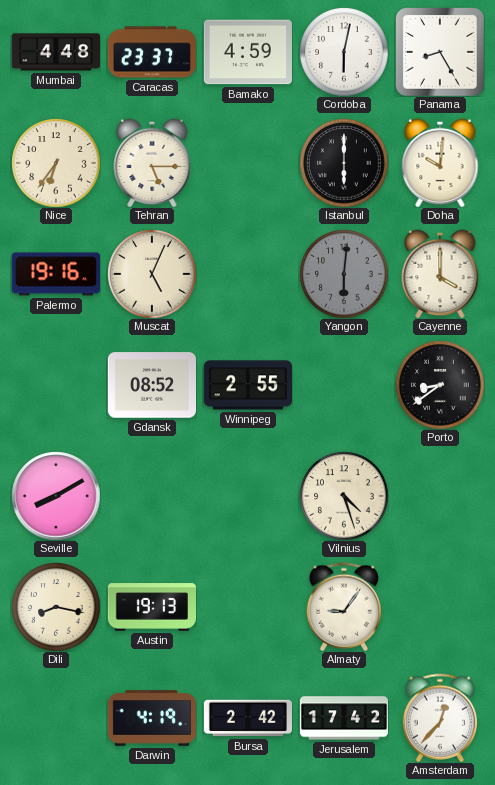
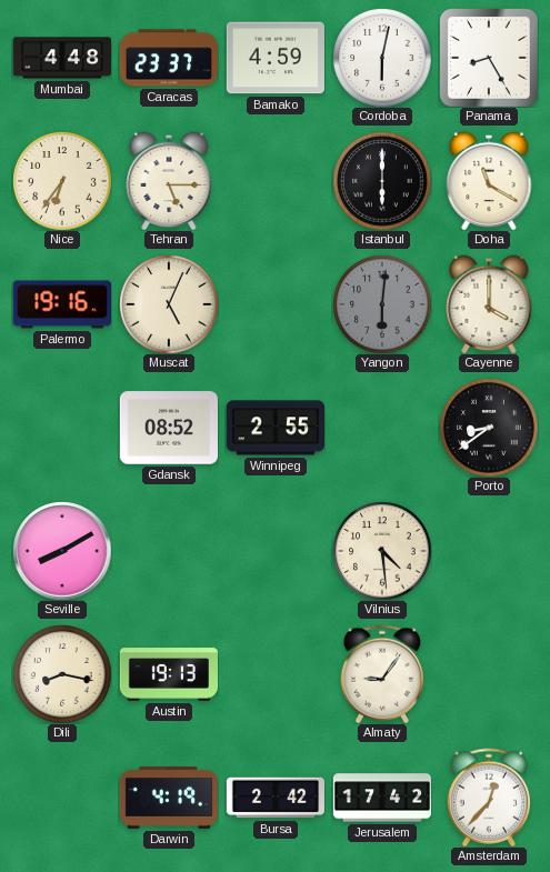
Doha: 10:01 -> 11:20 (489, 181)
Vilnius: 4:27 -> 4:29 (382, 551)
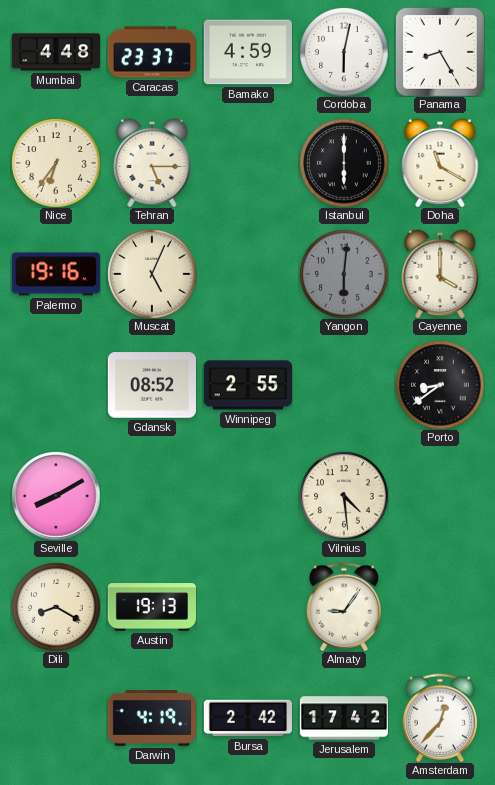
Dili: 8:17 -> 8:20 (56, 607)
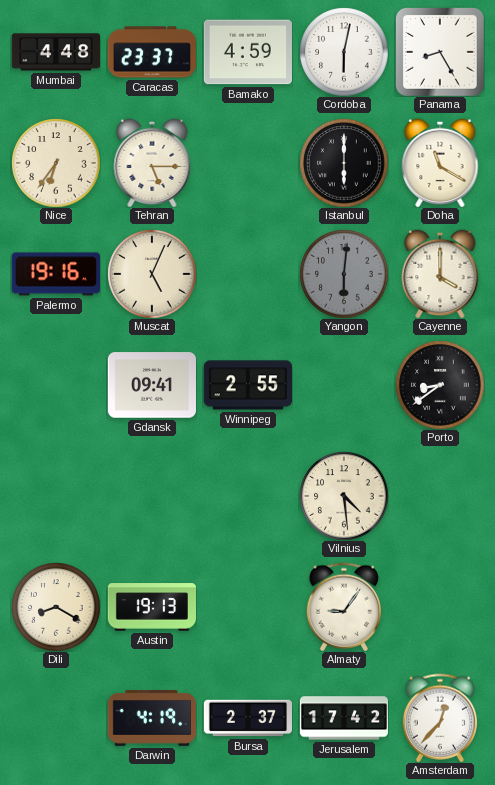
Gdansk: 08:52 -> 09:41 (151, 385)
Seville: 8:10 -> none (56, 496)
Bursa: 2:42 -> 2:37 (247, 718)
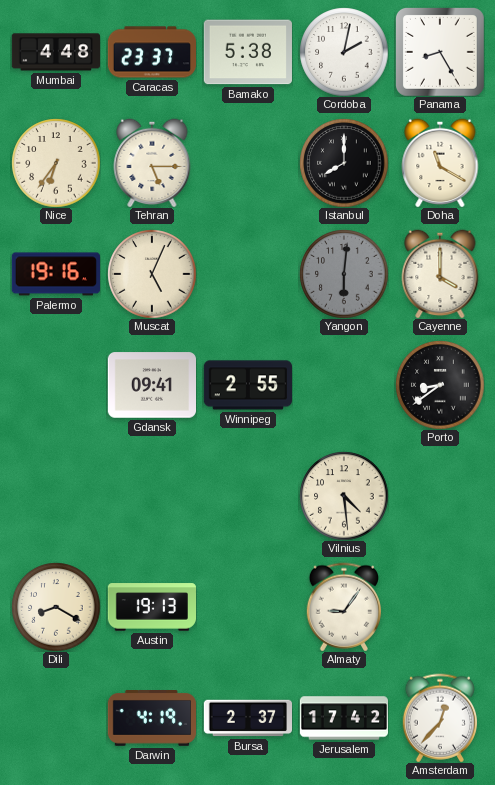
Bamako: 4:59 -> 5:38 (248, 52)
Cordoba: 6:02 -> 2:02 (344, 52)
Istanbul: 6:00 -> 8:00 (344, 163)
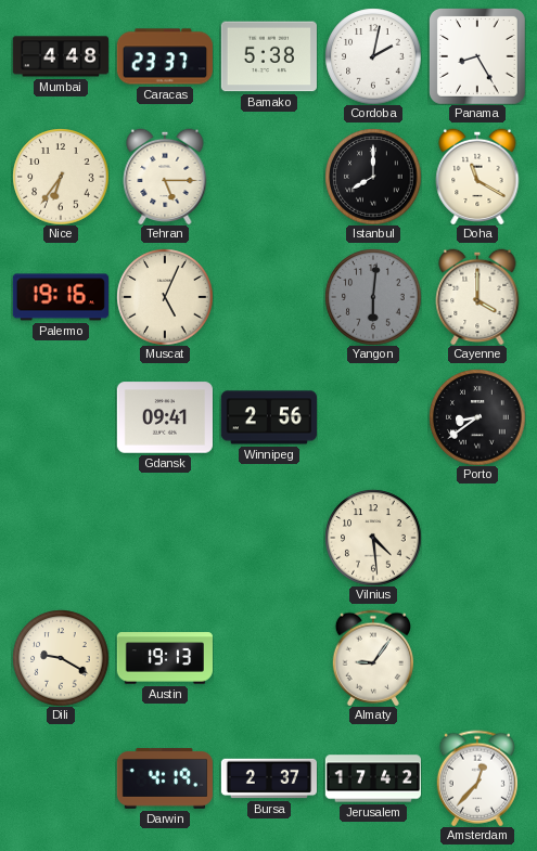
Winnipeg: 2:55 -> 2:56 (268, 417)
Dili: 8:20 -> 9:20 (61, 658)
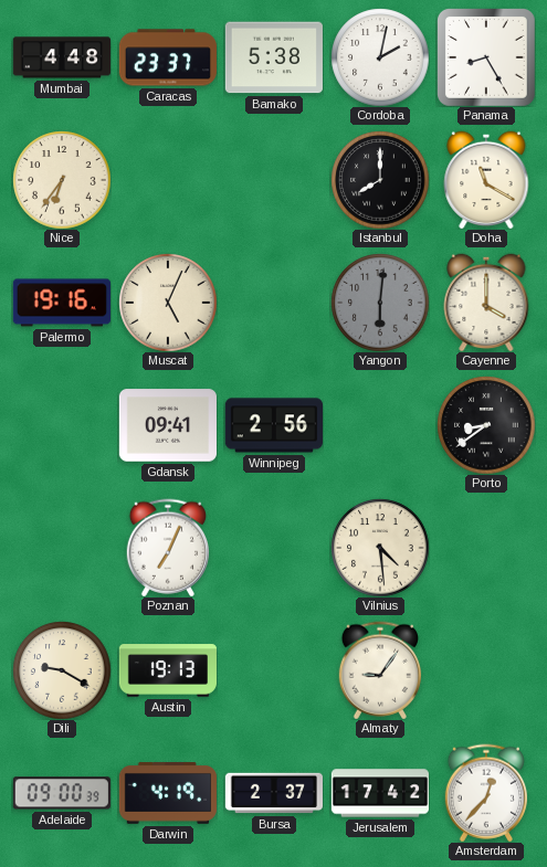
Tehran: 5:15 -> none (165, 177)
Poznan: none -> 7:04 (167, 548)
Adelaide: none -> 09:00 (62, 793)
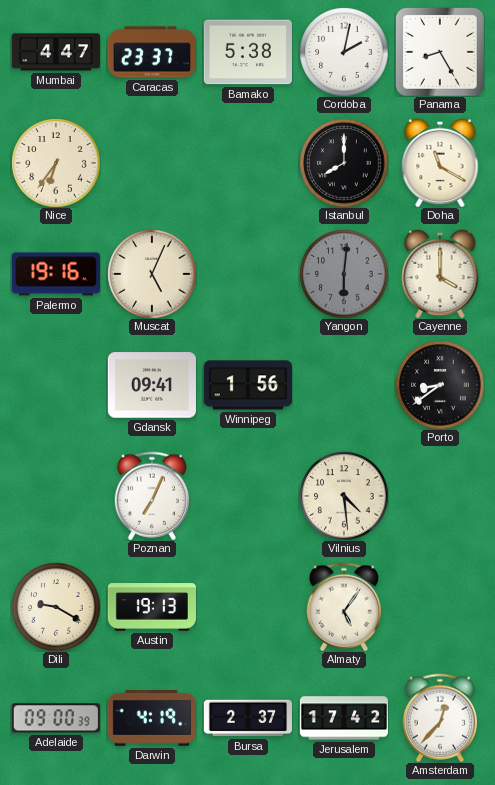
Mumbai: 4:48 -> 4:47 (55, 52)
Winnipeg: 2:56 -> 1:56 (247, 385)
Almaty: 9:06 -> 5:06 (343, 607)
